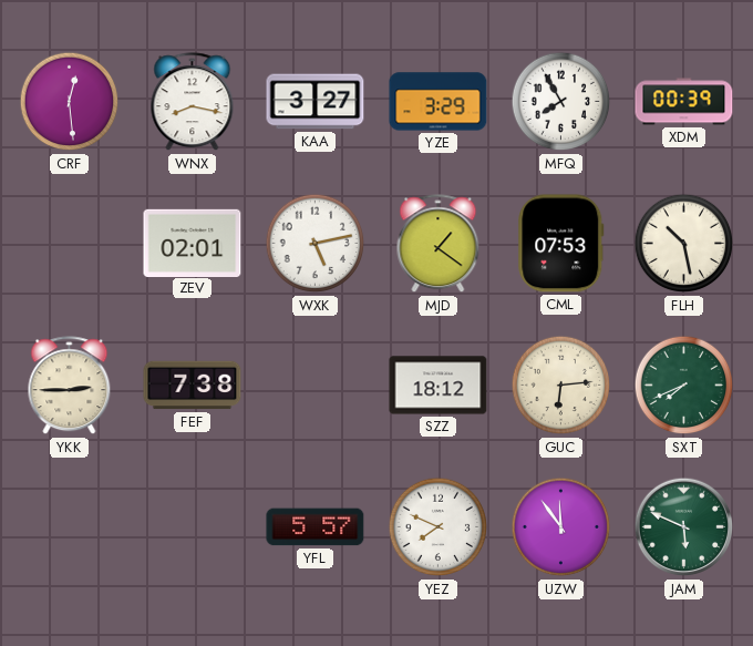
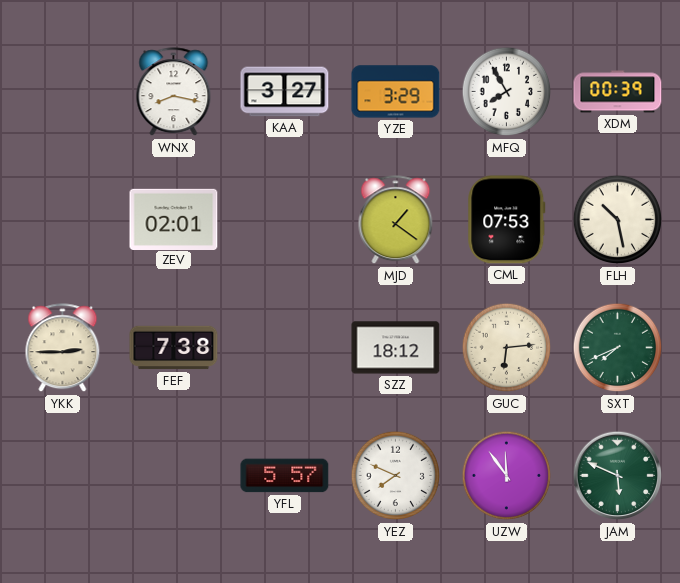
CRF: 12:29 -> none (70, 102)
WXK: 5:13 -> none (316, 244)
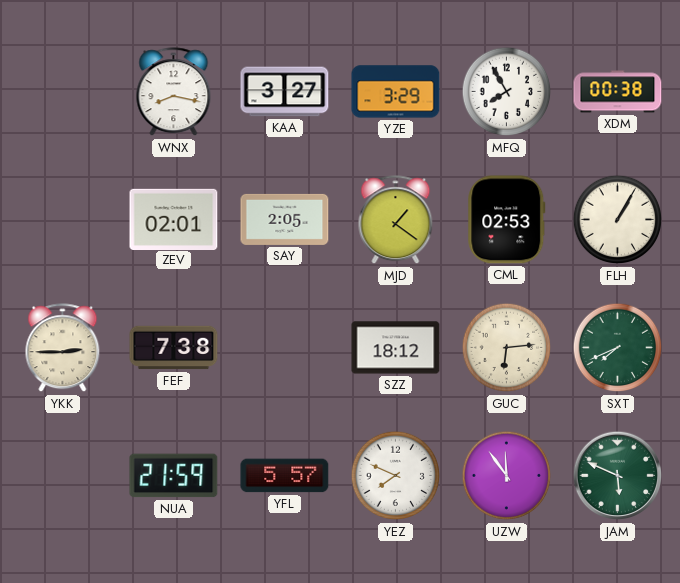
XDM: 00:39 -> 00:38 (618, 92)
SAY: none -> 2:05 (285, 219)
CML: 07:53 -> 02:53 (507, 220)
FLH: 10:28 -> 1:05 (618, 220)
NUA: none -> 21:59 (174, 476)
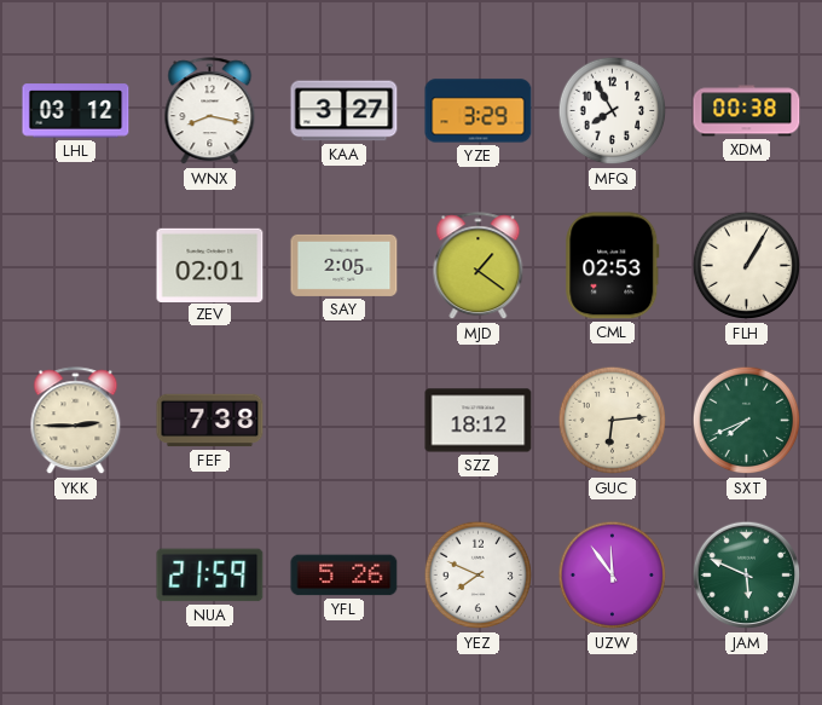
LHL: none -> 03:12 (76, 111)
YFL: 5:57 -> 5:26 (345, 576)
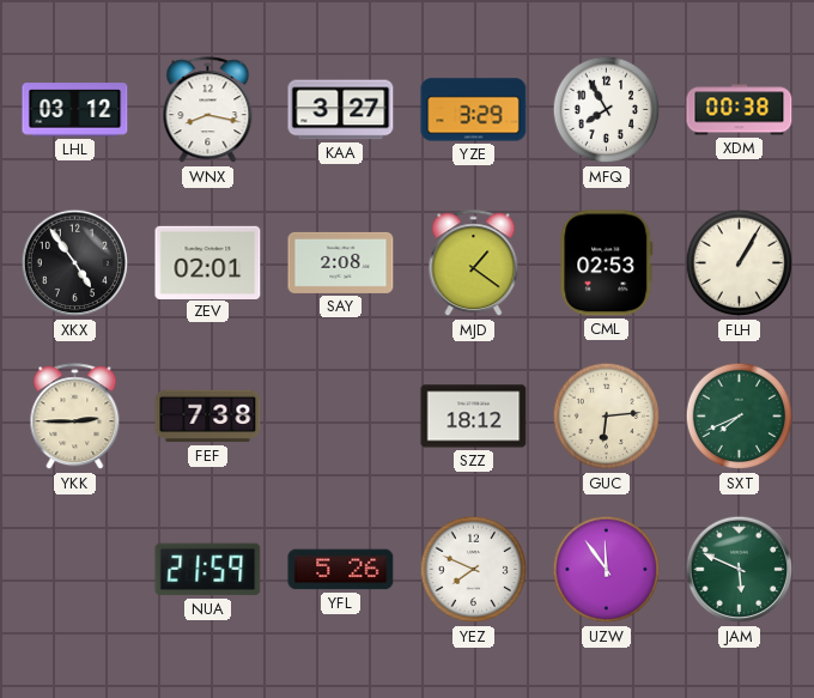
XKX: none -> 4:54 (75, 263)
SAY: 2:05 -> 2:08 (341, 262)
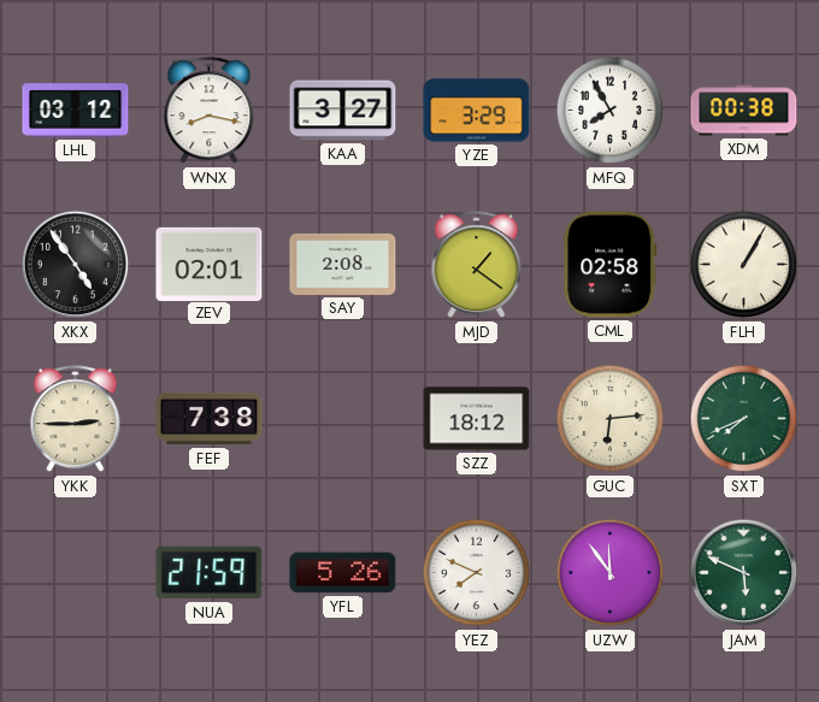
CML: 02:53 -> 02:58 (611, 265)
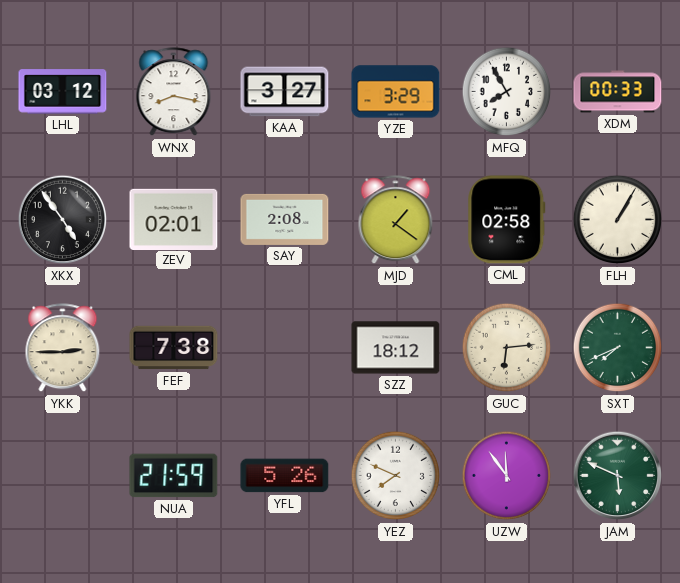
XDM: 00:38 -> 00:33 (618, 92)
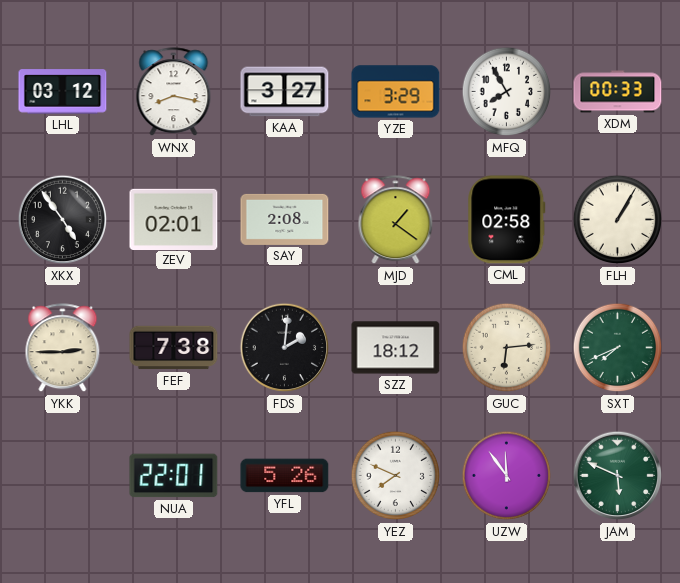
FDS: none -> 2:01 (285, 348)
NUA: 21:59 -> 22:01 (174, 476)
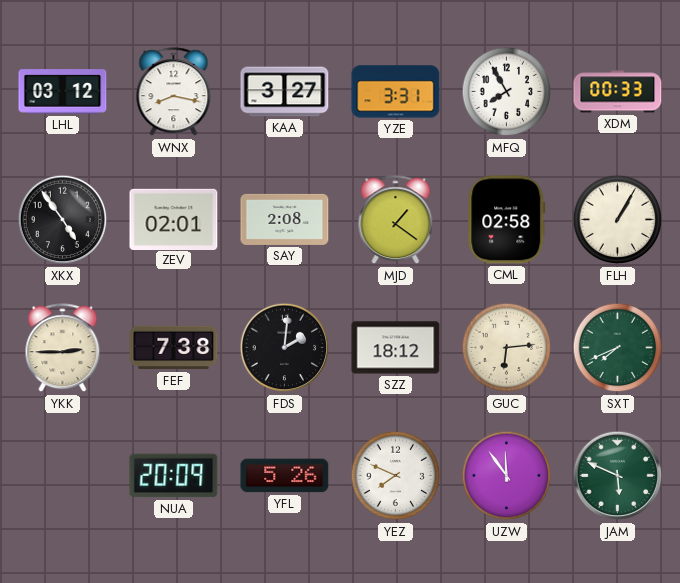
YZE: 3:29 -> 3:31 (396, 92)
NUA: 22:01 -> 20:09 (174, 476)
